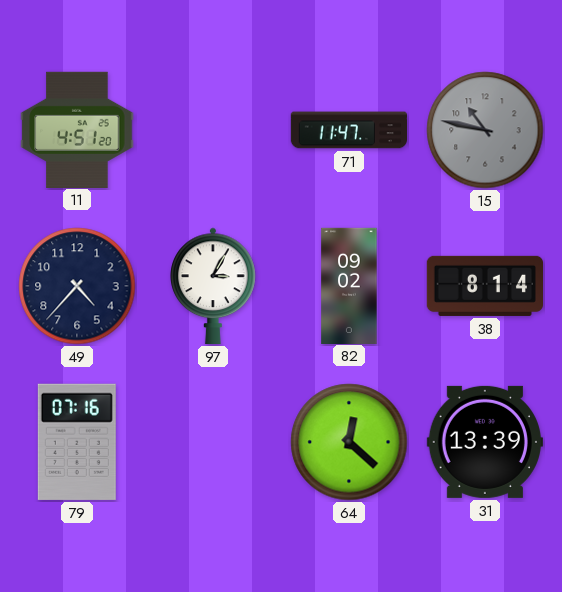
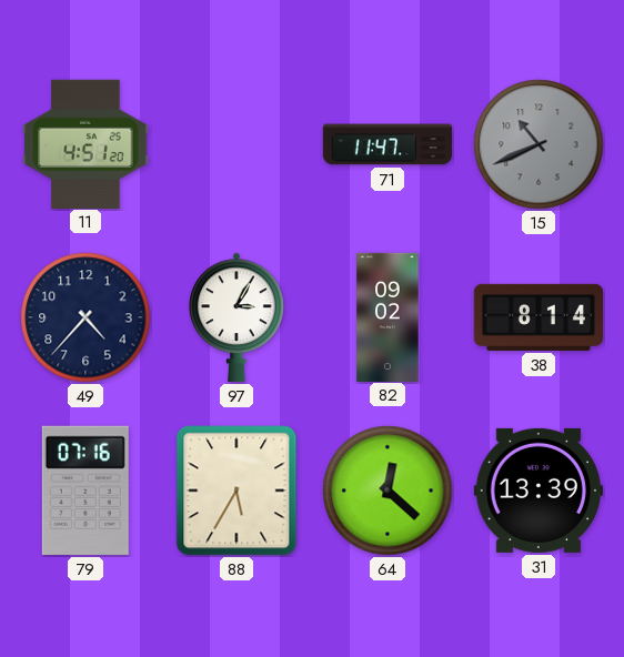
15: 10:47 -> 10:41 (539, 144)
88: none -> 5:35 (236, 491)
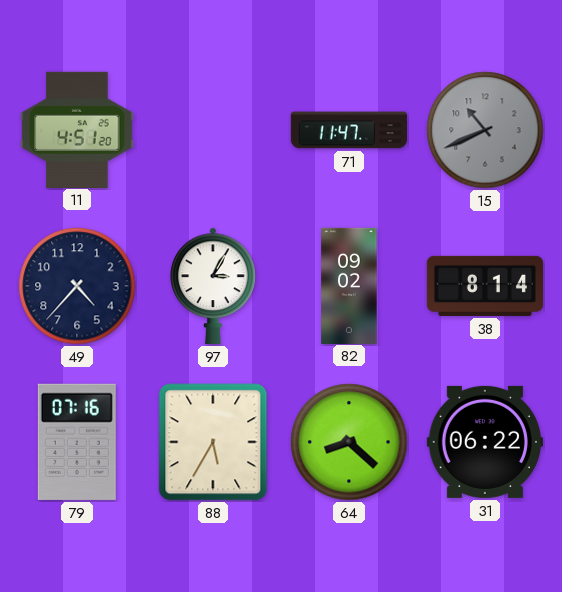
64: 12:22 -> 8:22 (349, 442)
31: 13:39 -> 06:22 (485, 442)
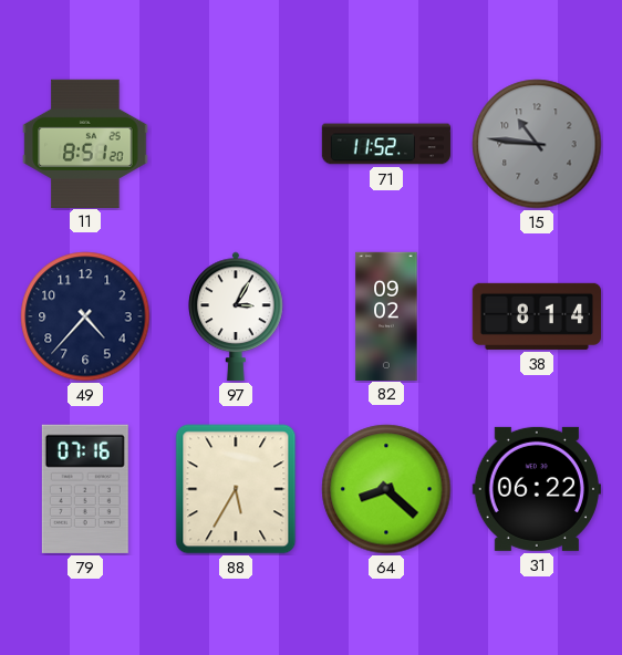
11: 4:51 -> 8:51 (85, 143)
71: 11:47 -> 11:52 (385, 144)
15: 10:41 -> 10:46 (537, 144)
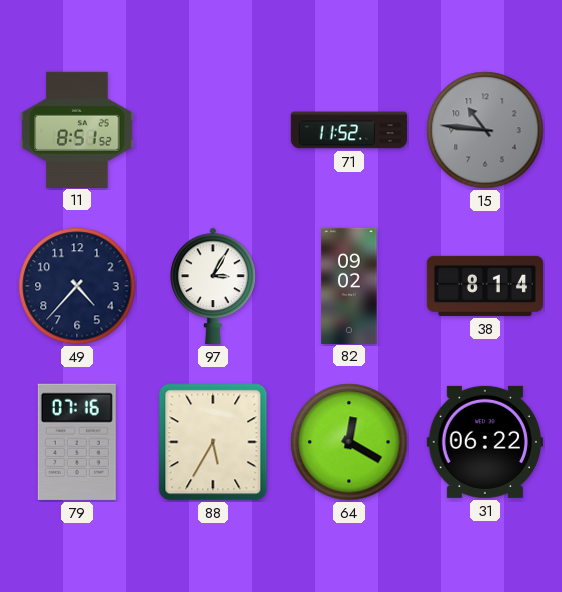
11: 8:51:20 -> 8:51:52 (77, 129)
64: 8:22 -> 12:20 (349, 442)
